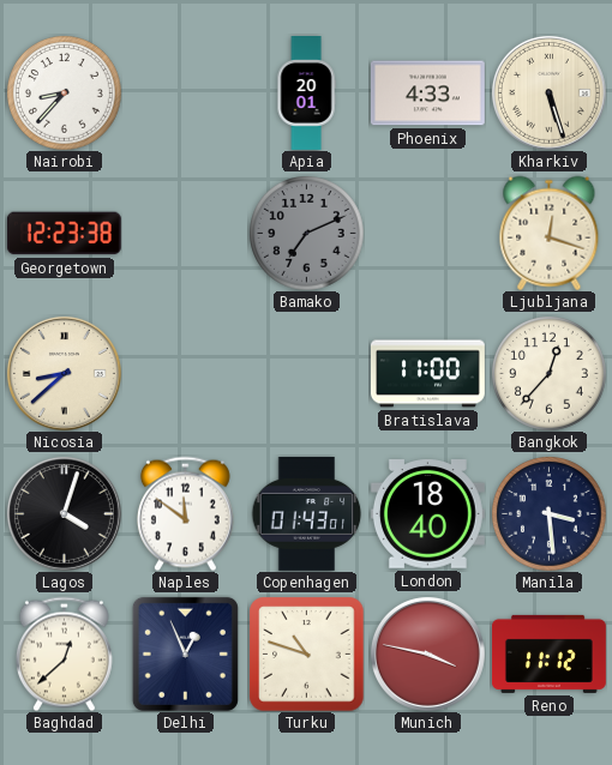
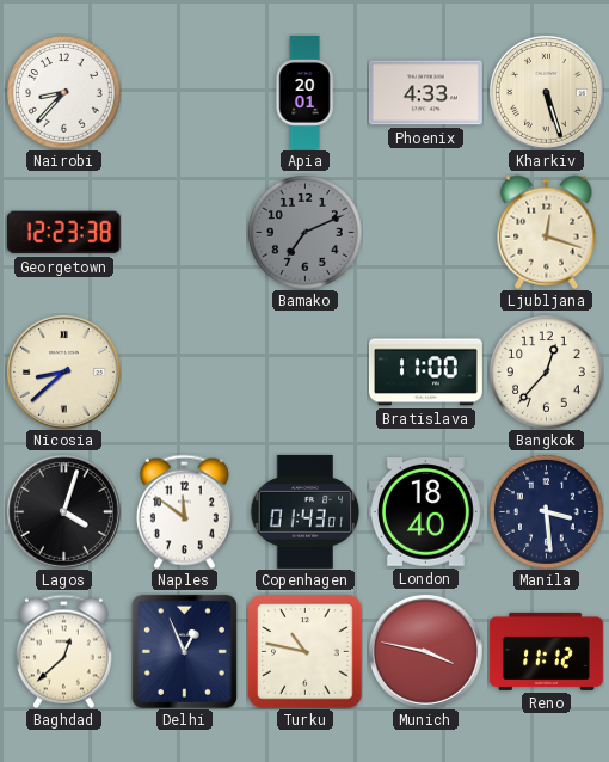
Turku: 10:48 -> 10:47 (304, 651)
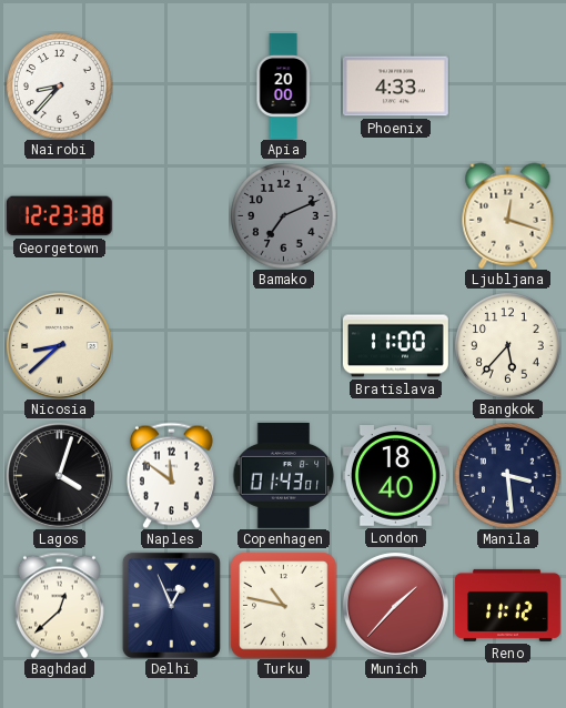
Apia: 20:01 -> 20:00 (283, 87)
Kharkiv: 5:27 -> none (546, 92)
Bangkok: 12:37 -> 5:37 (508, 346)
Munich: 3:47 -> 1:37 (395, 605)
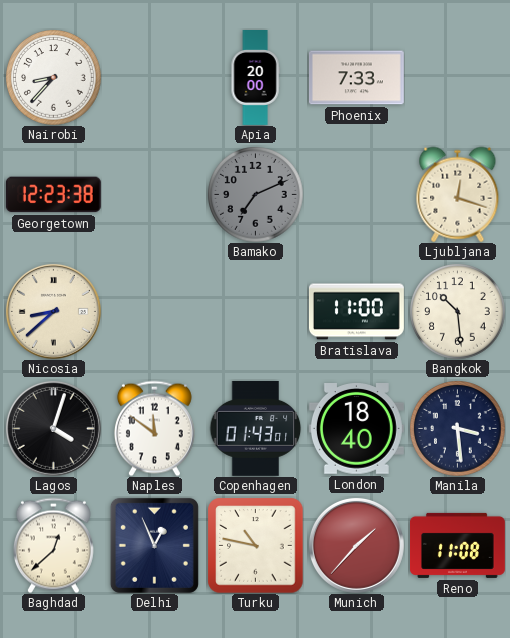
Phoenix: 4:33 -> 7:33 (356, 78)
Bangkok: 5:37 -> 10:29 (458, 312)
Reno: 11:12 -> 11:08 (458, 545)
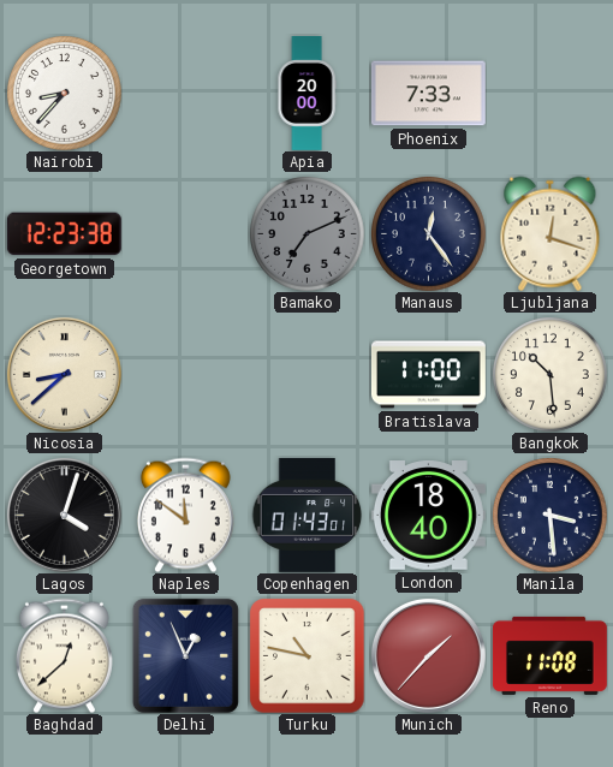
Manaus: none -> 12:24 (429, 234)
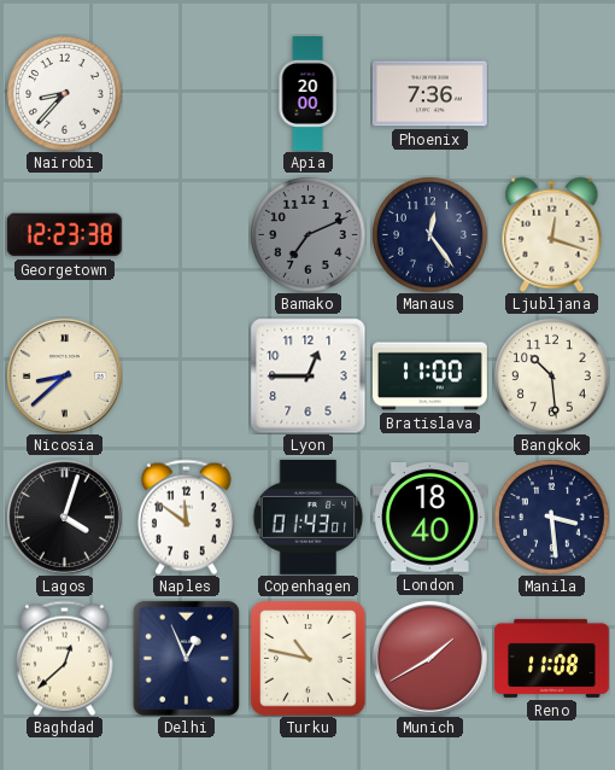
Phoenix: 7:33 -> 7:36 (429, 94)
Lyon: none -> 12:45 (307, 375)
Munich: 1:37 -> 1:40 (429, 658)
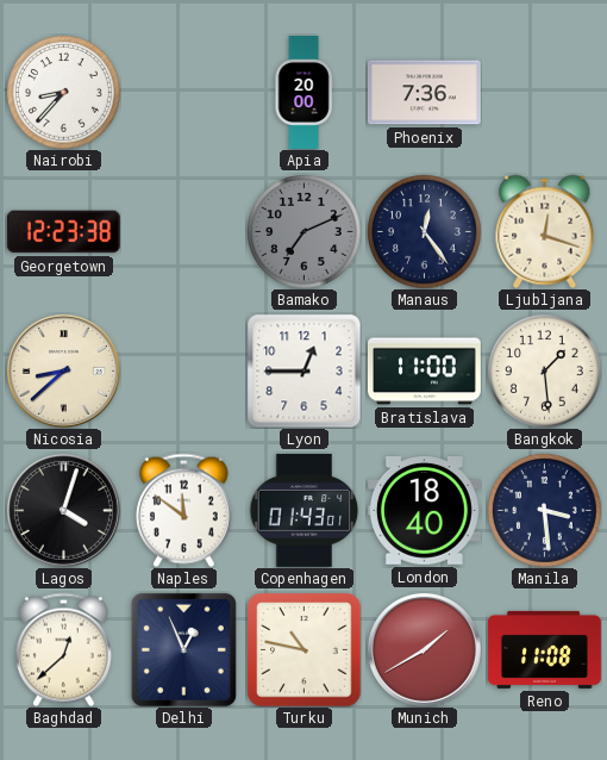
Bangkok: 10:29 -> 1:29 (545, 372)
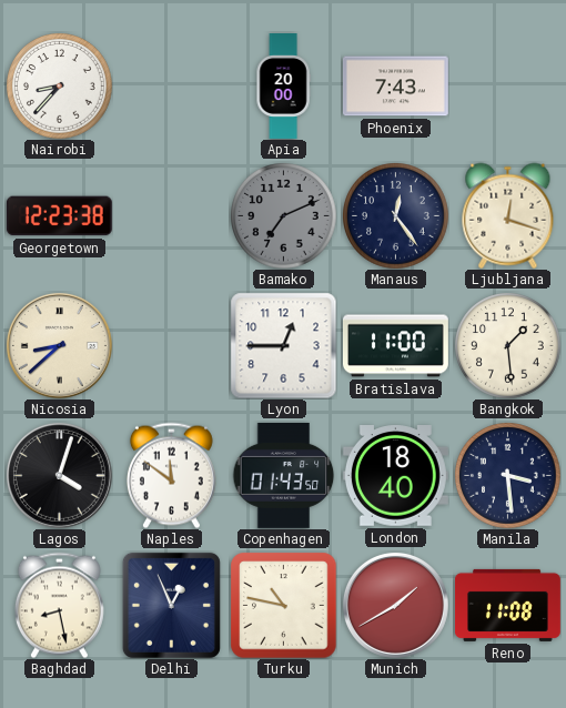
Phoenix: 7:36 -> 7:43 (395, 87)
Copenhagen: 01:43:01 -> 01:43:50 (284, 475)
Baghdad: 12:38 -> 8:28 (59, 605)
